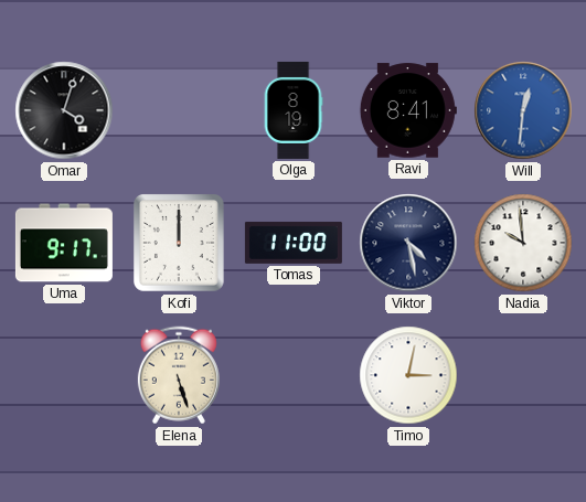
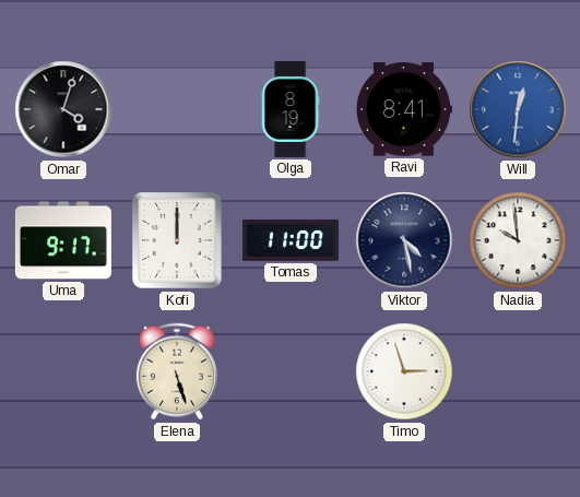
Timo: 3:02 -> 2:57 (404, 371)
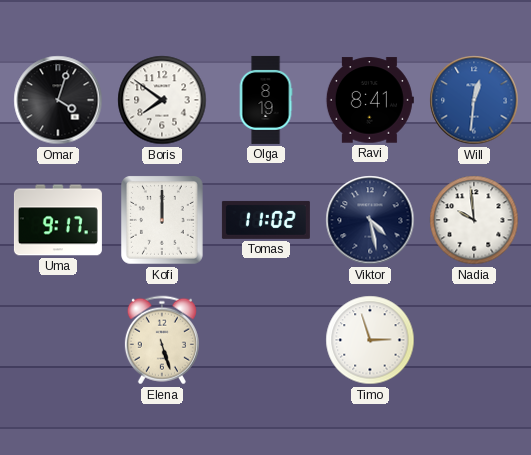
Boris: none -> 7:51 (162, 100)
Tomas: 11:00 -> 11:02 (266, 220)
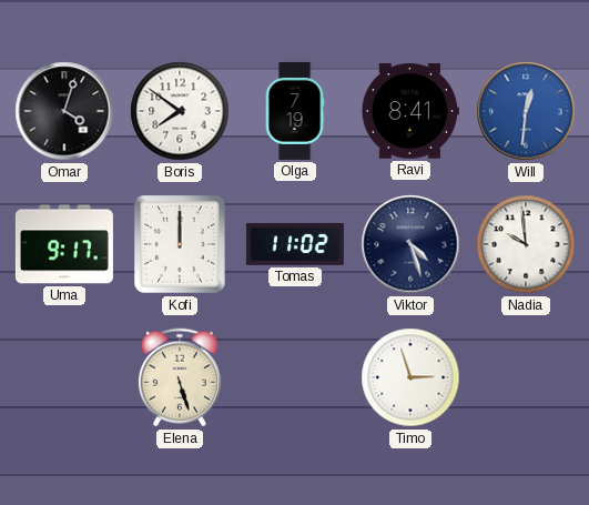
Olga: 8:19 -> 7:19 (295, 111)
Viktor: 4:28 -> 4:27 (410, 244)
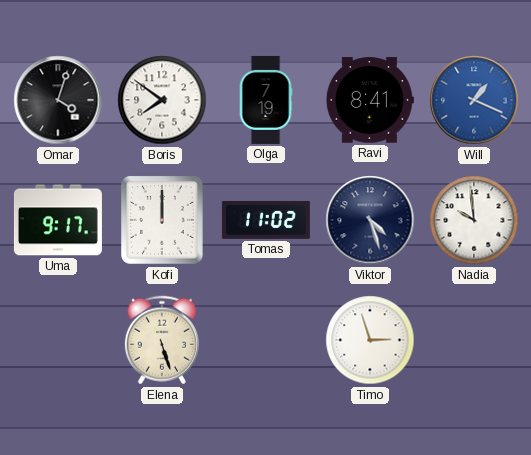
Will: 12:31 -> 1:19 (474, 100)
